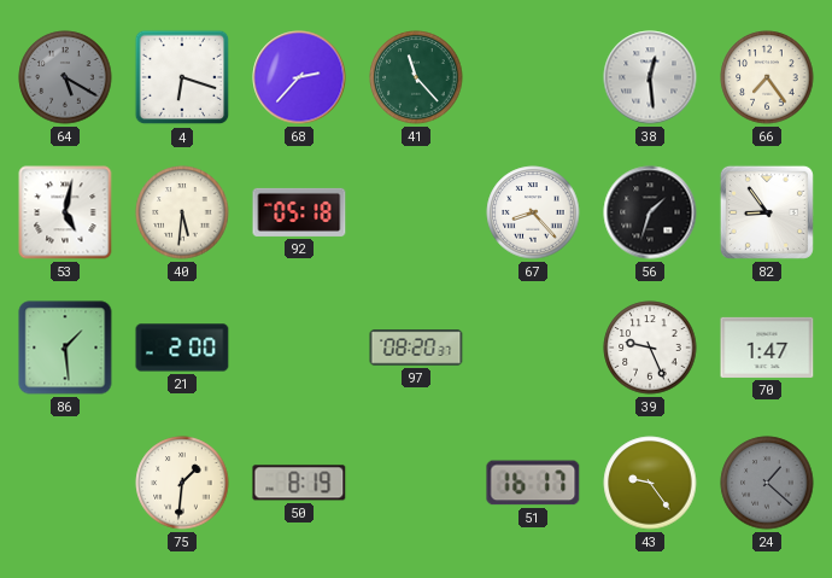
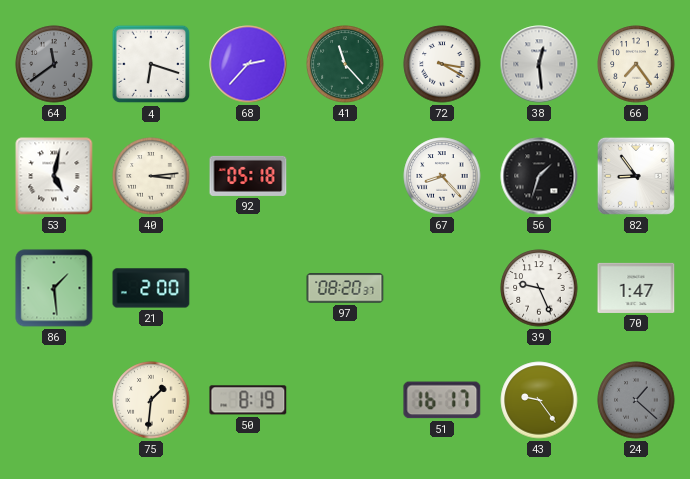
64: 5:20 -> 11:39 (54, 64)
72: none -> 3:20 (442, 64)
40: 5:31 -> 3:14 (151, 176)
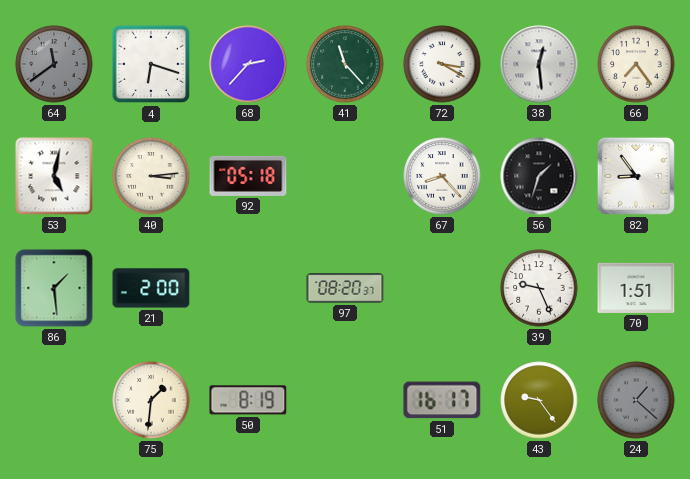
70: 1:47 -> 1:51 (636, 288)
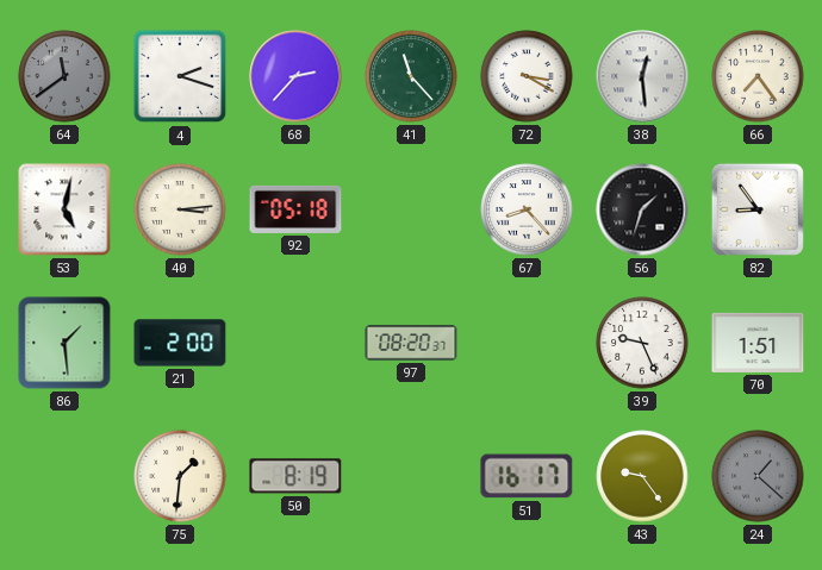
4: 6:18 -> 2:18 (180, 76)
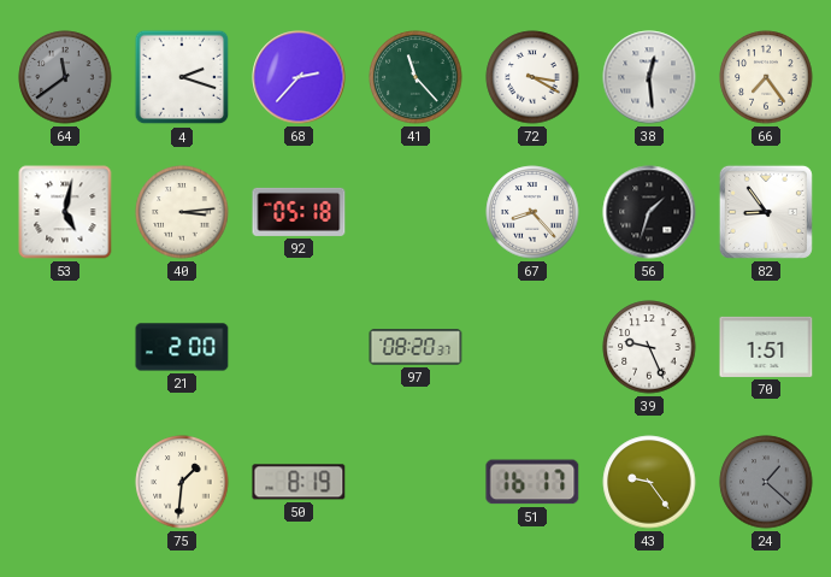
86: 1:29 -> none (64, 343)
